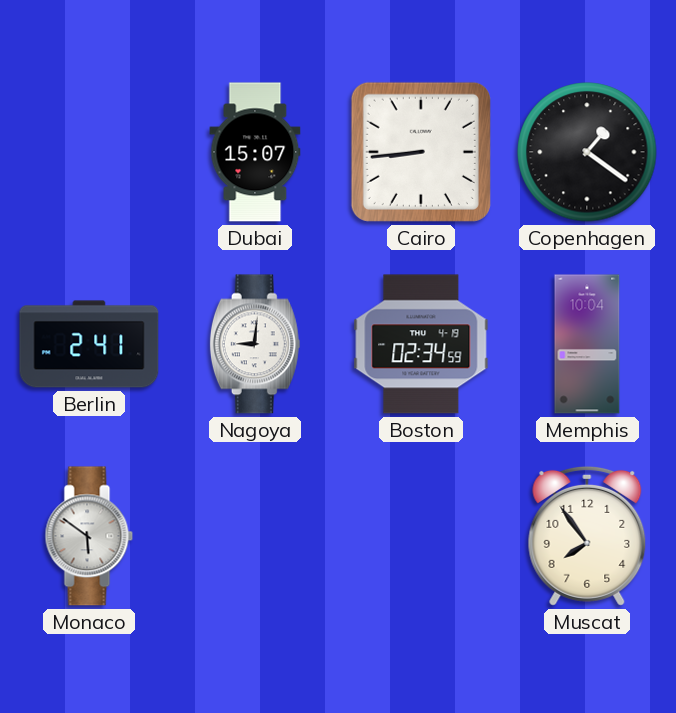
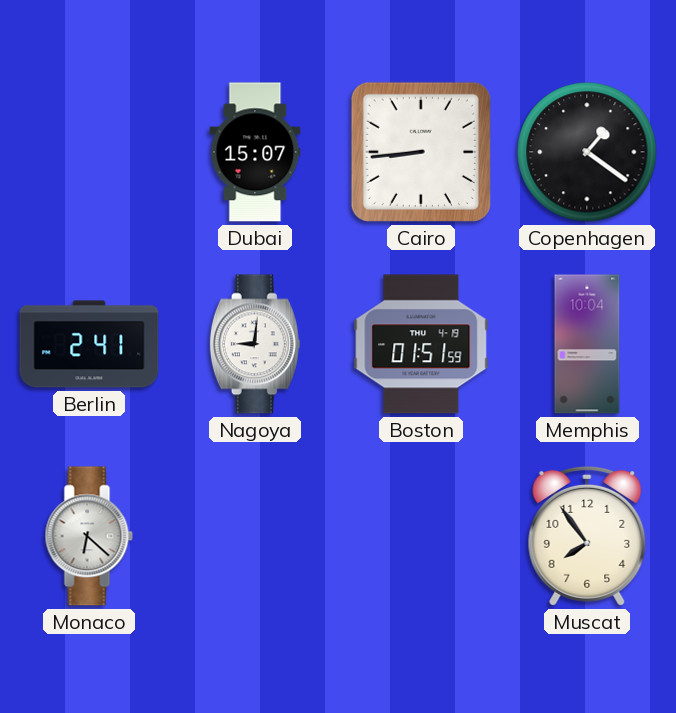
Boston: 02:34 -> 01:51 (421, 344)
Monaco: 5:51 -> 6:22 (89, 536)
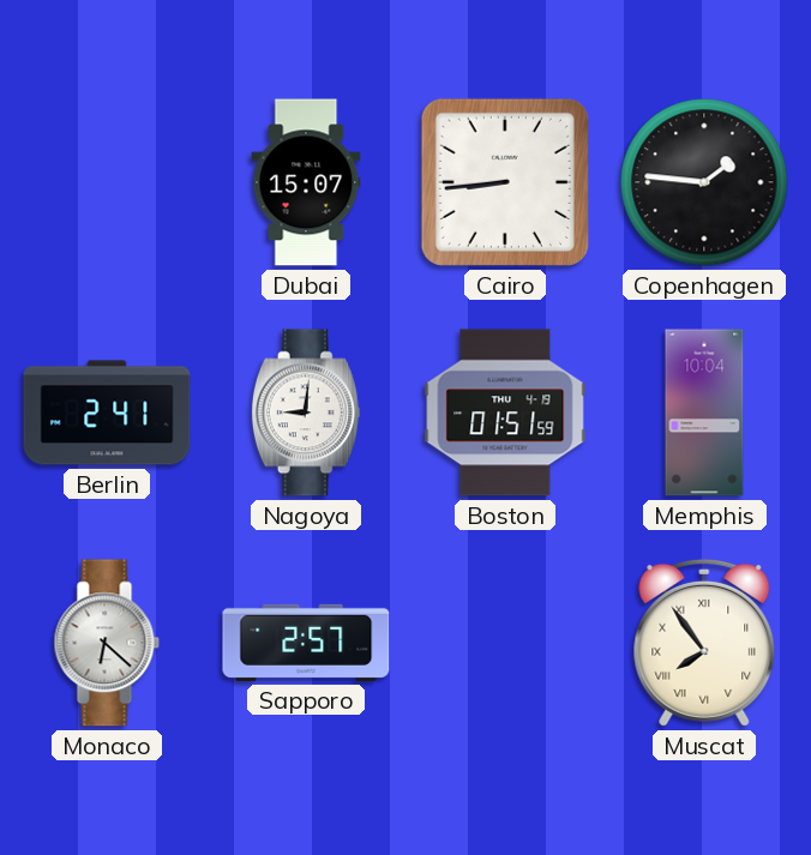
Copenhagen: 1:21 -> 1:46 (704, 182)
Sapporo: none -> 2:57 (306, 643)
Muscat numerals: Arabic -> Roman (704, 643)
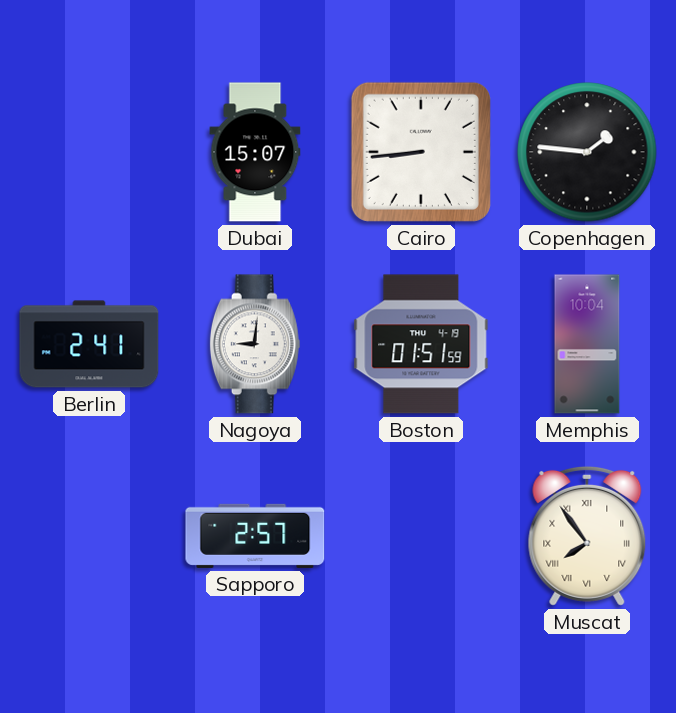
Monaco: 6:22 -> none (107, 643)
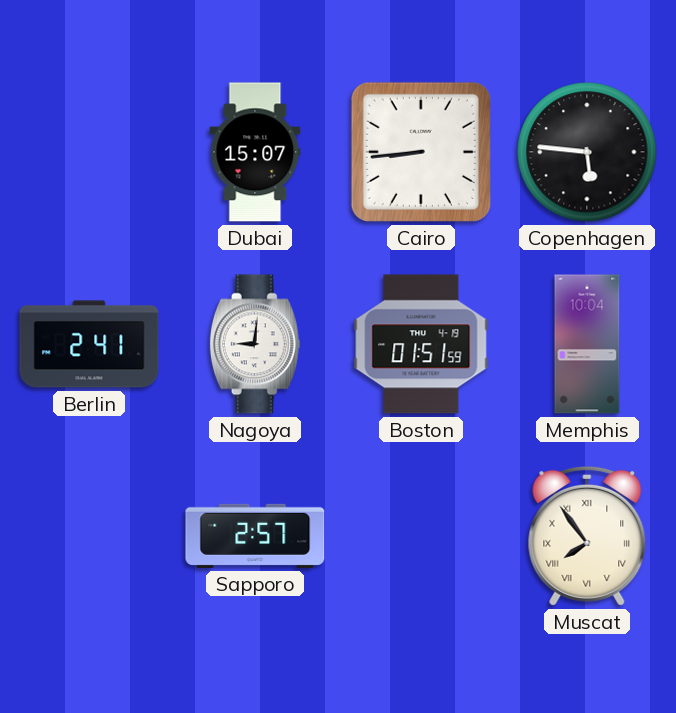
Copenhagen: 1:46 -> 5:46 (587, 152)
